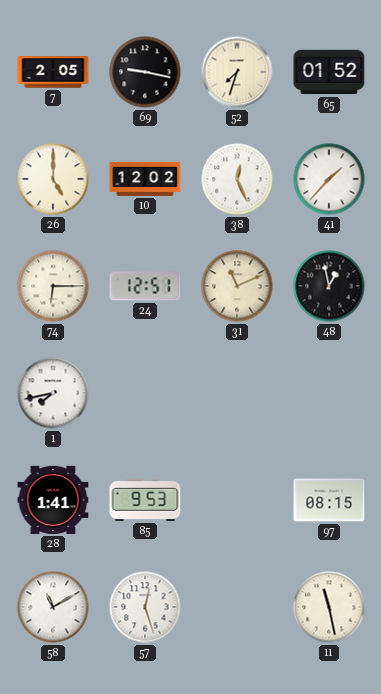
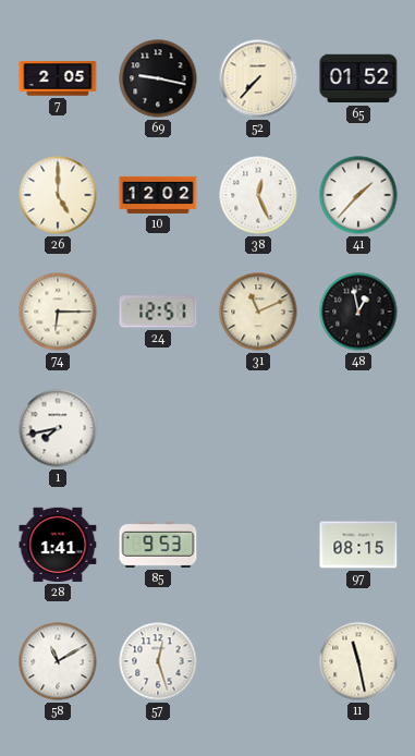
52: 7:33 -> 7:37 (258, 78)
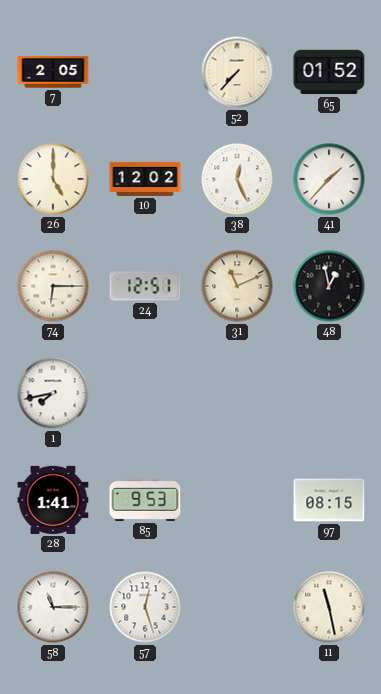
69: 9:17 -> none (158, 78)
58: 11:10 -> 11:15 (53, 607)
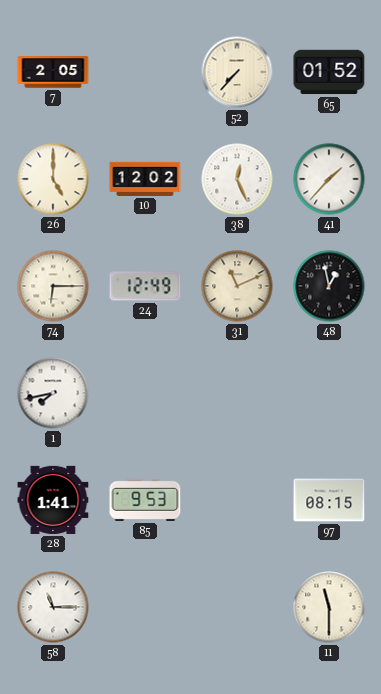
24: 12:51 -> 12:49 (145, 286)
57: 12:27 -> none (145, 607)
11: 11:28 -> 11:30 (329, 607)
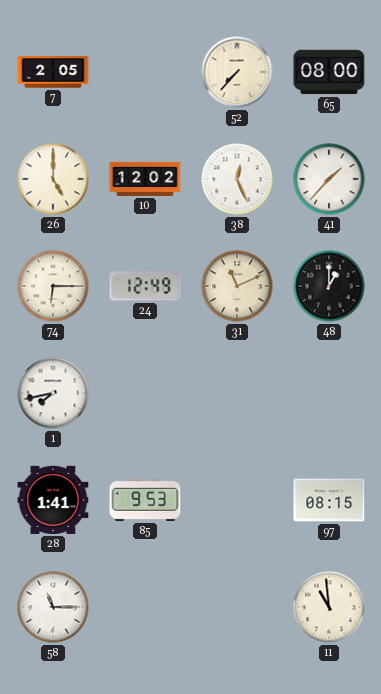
65: 01:52 -> 08:00 (329, 72)
48: 12:58 -> 1:00 (329, 286)
11: 11:30 -> 10:59 (329, 607)
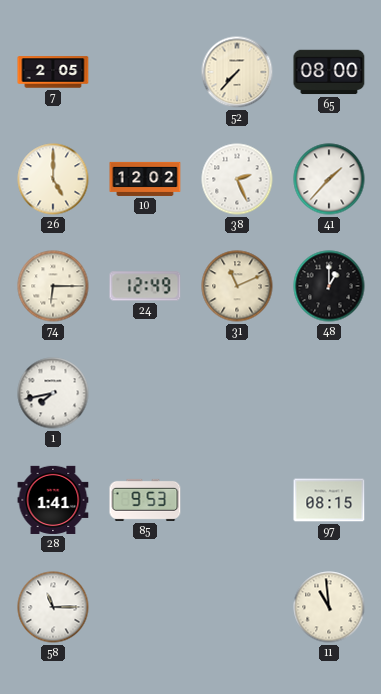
38: 12:26 -> 2:26 (237, 179)
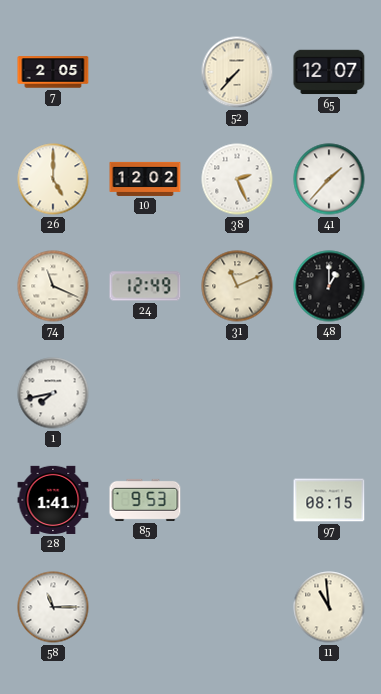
65: 08:00 -> 12:07 (329, 72)
74: 6:15 -> 11:19 (53, 286)
